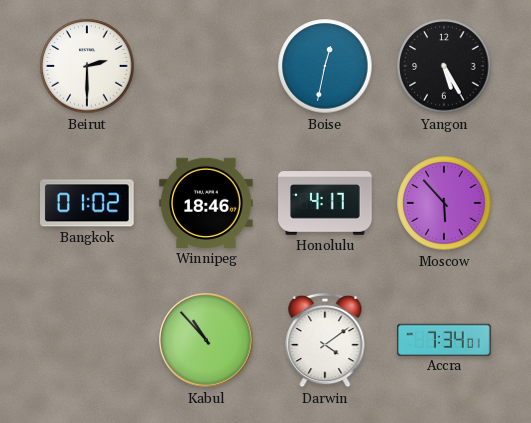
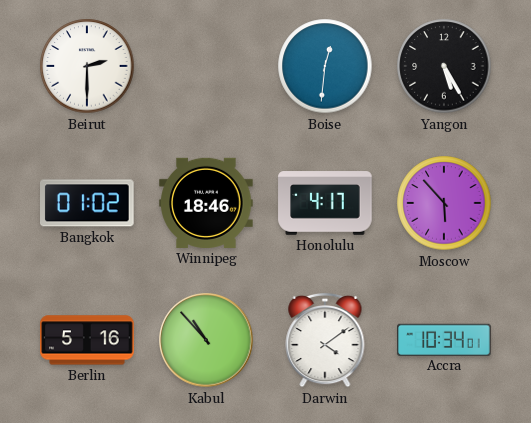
Boise: 12:32 -> 12:31 (325, 66)
Berlin: none -> 5:16 (87, 340)
Accra: 7:34 -> 10:34 (444, 339)
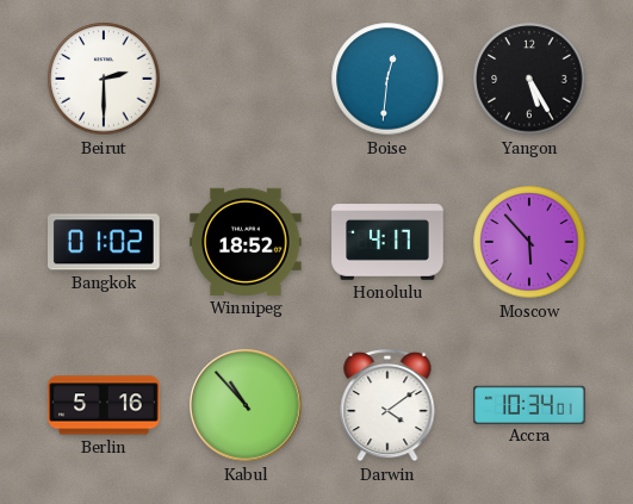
Winnipeg: 18:46 -> 18:52 (246, 242)
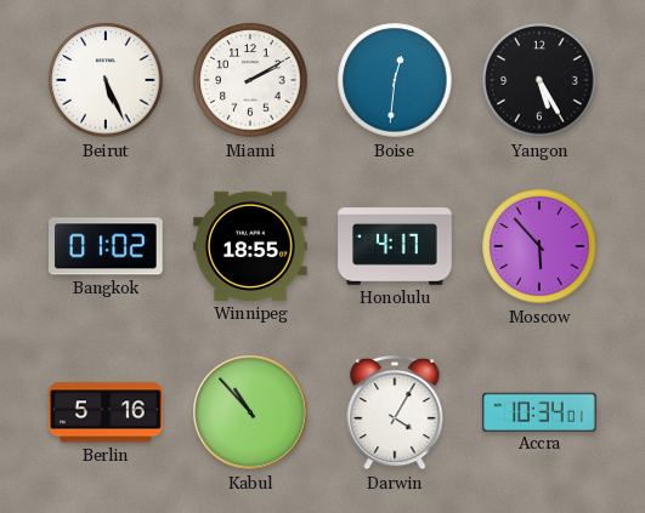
Beirut: 2:30 -> 5:26 (106, 80)
Miami: none -> 2:10 (250, 80)
Winnipeg: 18:52 -> 18:55 (250, 246)
Darwin: 4:09 -> 4:05 (395, 412)
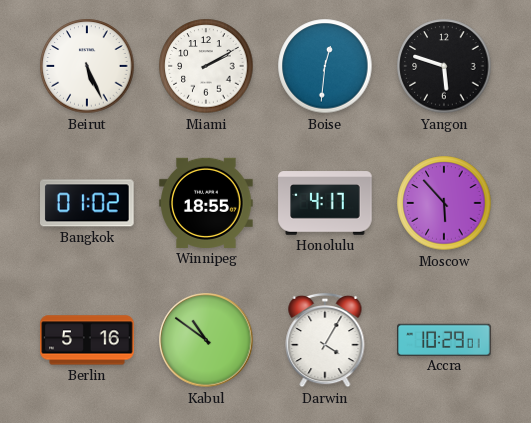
Yangon: 5:25 -> 5:48 (444, 66)
Kabul: 10:53 -> 10:51 (206, 340)
Accra: 10:34 -> 10:29 (444, 339)
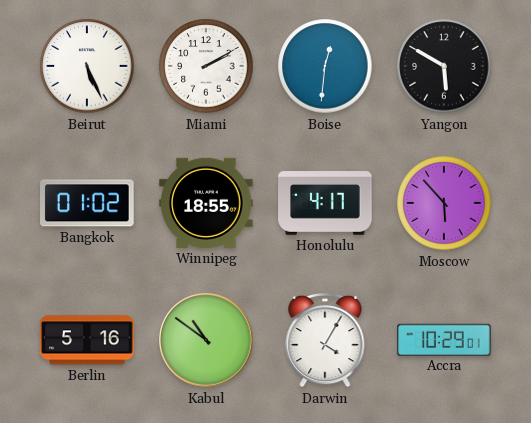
Yangon: 5:48 -> 5:50 (444, 66)
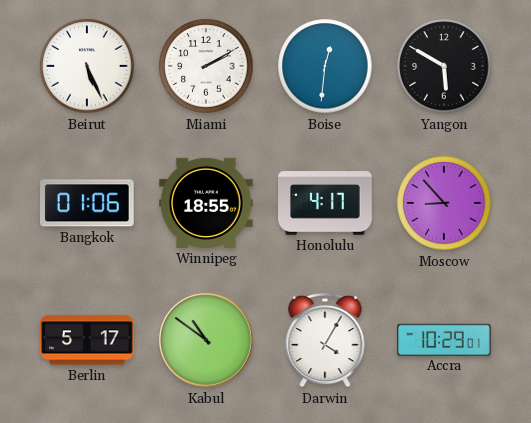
Bangkok: 01:02 -> 01:06 (88, 203)
Moscow: 5:53 -> 8:53 (444, 203)
Berlin: 5:16 -> 5:17 (87, 340)
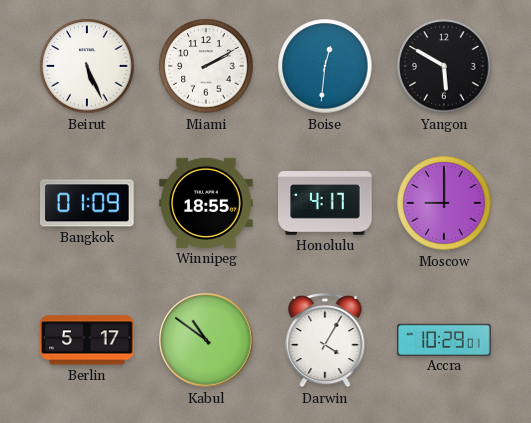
Bangkok: 01:06 -> 01:09 (88, 203)
Moscow: 8:53 -> 9:00 (444, 203)
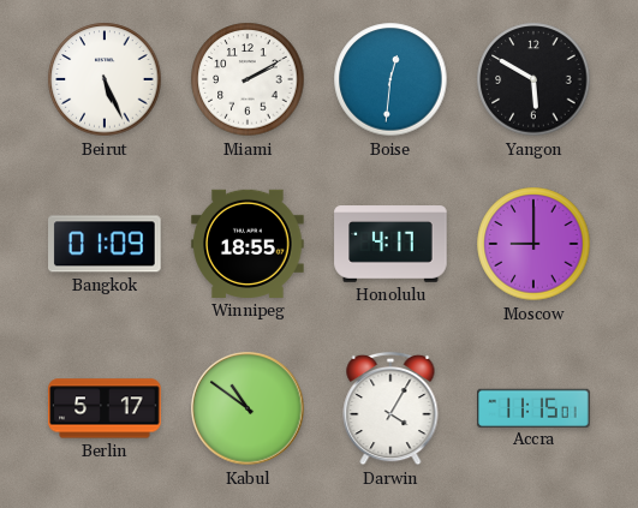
Accra: 10:29 -> 11:15 (533, 407)
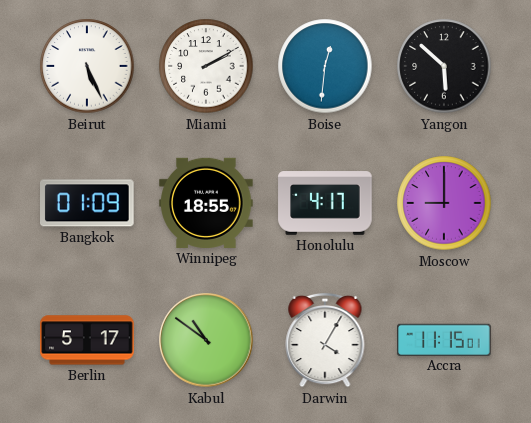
Yangon: 5:50 -> 5:52 (444, 66)
